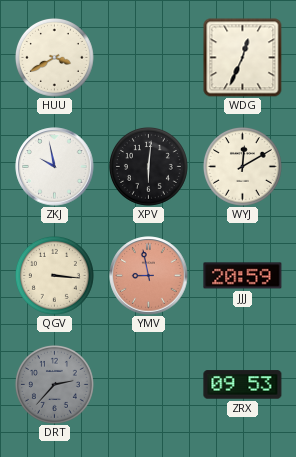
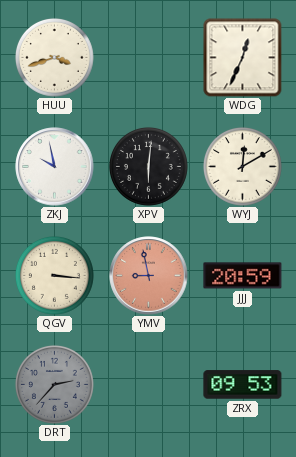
HUU: 3:40 -> 3:42 (54, 57)
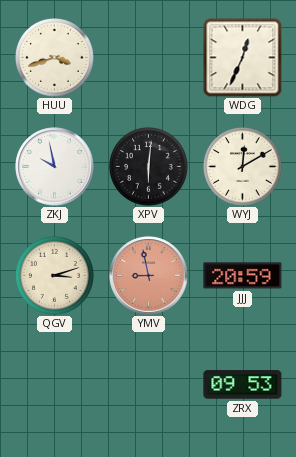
QGV: 3:16 -> 3:12 (54, 275)
DRT: 2:37 -> none (54, 384)
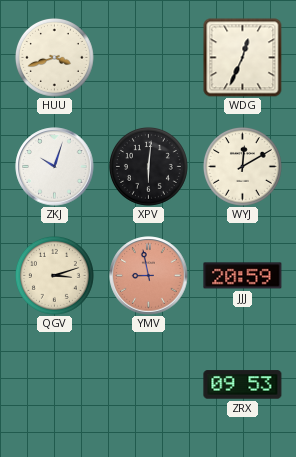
ZKJ: 9:58 -> 10:03 (55, 167)
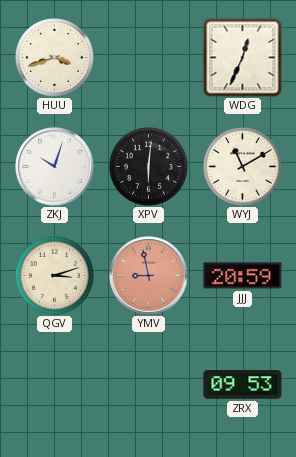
WYJ: 12:10 -> 11:10 (242, 166)
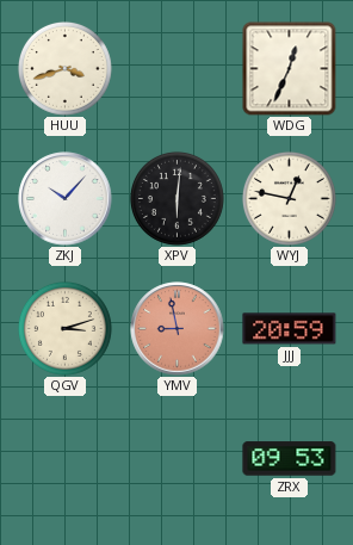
ZKJ: 10:03 -> 10:07 (66, 199)
WYJ: 11:10 -> 12:47 (289, 198)
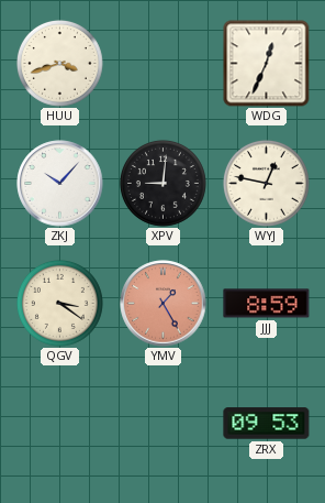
XPV: 6:01 -> 9:01 (162, 183)
QGV: 3:12 -> 3:21 (59, 303)
YMV: 8:58 -> 1:25 (164, 304)
JJJ: 20:59 -> 8:59 (267, 304)
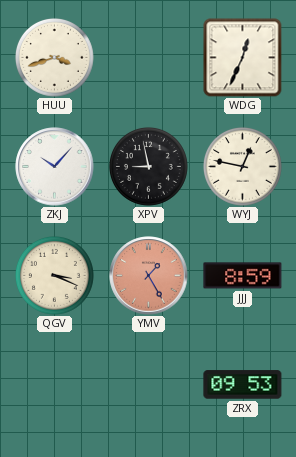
XPV: 9:01 -> 8:58 (148, 166)
QGV: 3:21 -> 3:19 (54, 275)
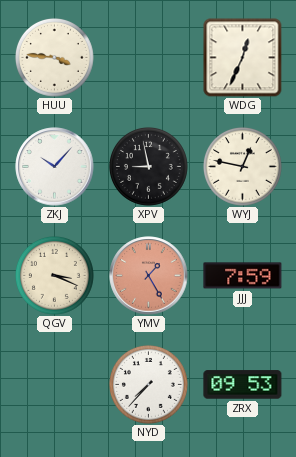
HUU: 3:42 -> 3:46 (54, 57)
JJJ: 8:59 -> 7:59 (243, 276)
NYD: none -> 7:37 (148, 384)
